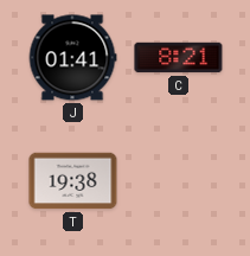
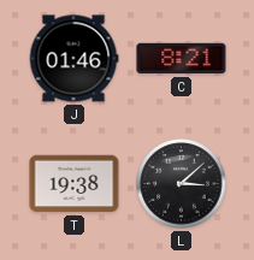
J: 01:41 -> 01:46 (73, 59)
L: none -> 3:08 (182, 184)
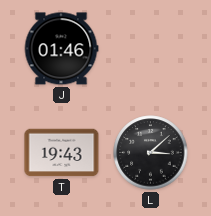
C: 8:21 -> none (182, 59)
T: 19:38 -> 19:43 (62, 153)
